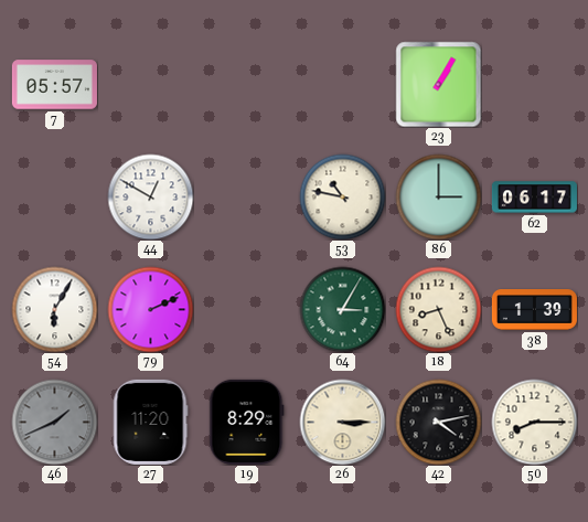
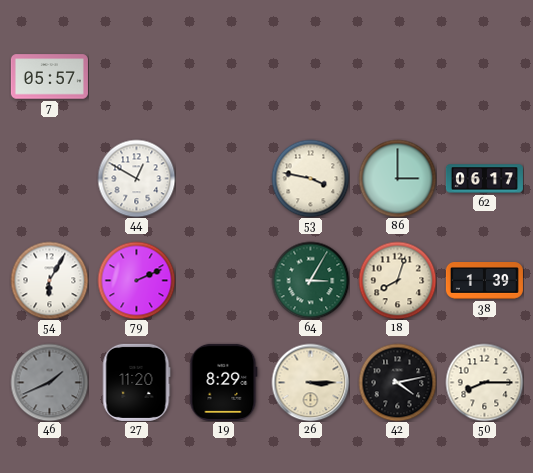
23: 1:05 -> none (438, 84)
53: 10:47 -> 3:47 (310, 178)
18: 8:26 -> 8:03 (397, 280)
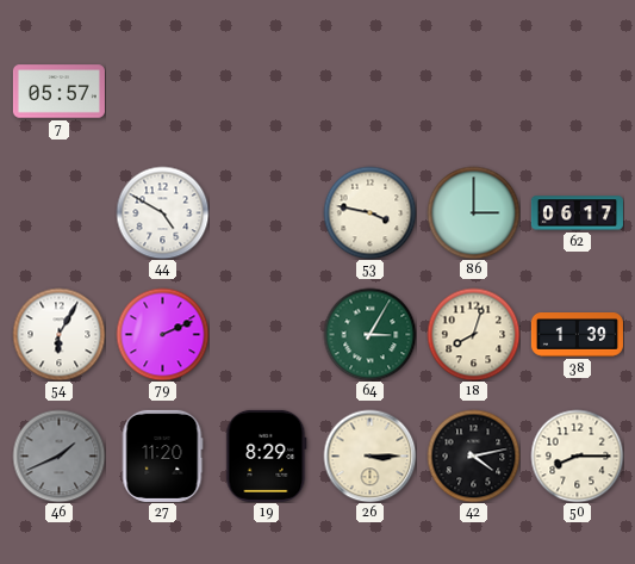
44: 12:50 -> 4:50 (162, 212)
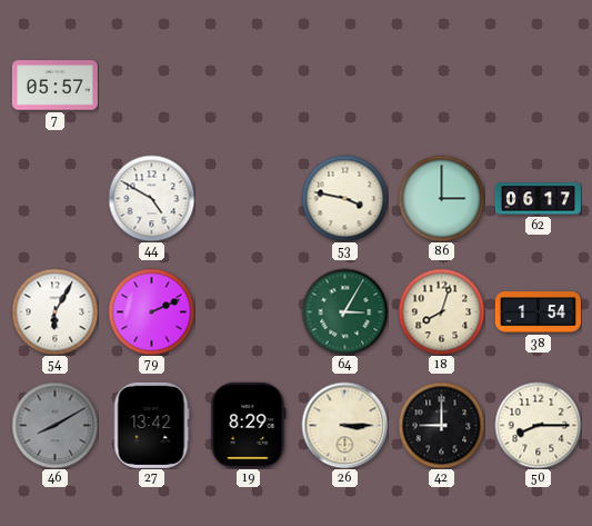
38: 1:39 -> 1:54 (538, 312)
46: 1:41 -> 8:10 (54, 425)
27: 11:20 -> 13:42 (152, 425)
42: 4:13 -> 9:00 (441, 425)
